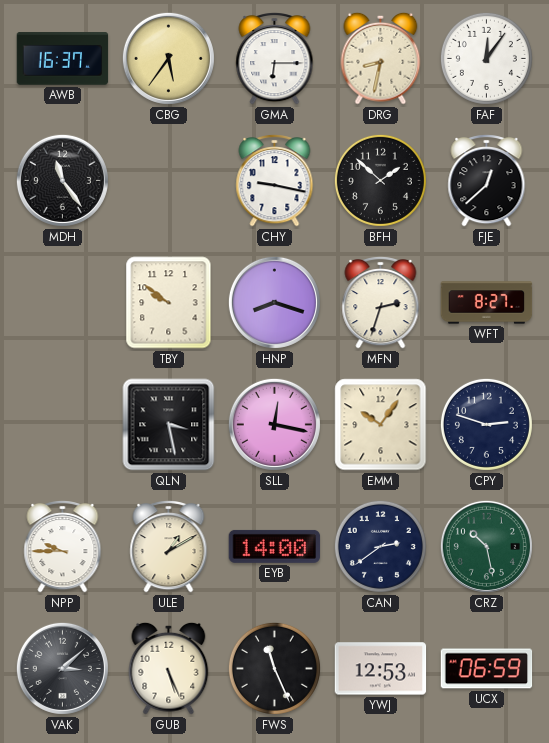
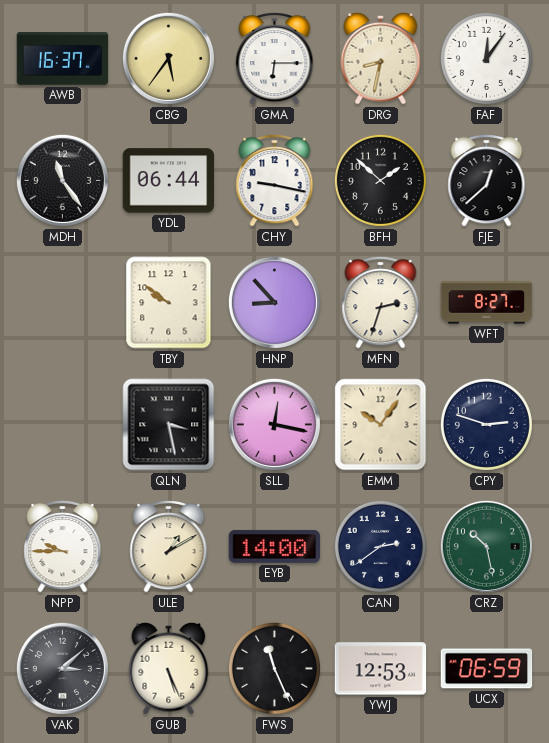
YDL: none -> 06:44 (169, 181)
HNP: 8:18 -> 8:53 (274, 302)
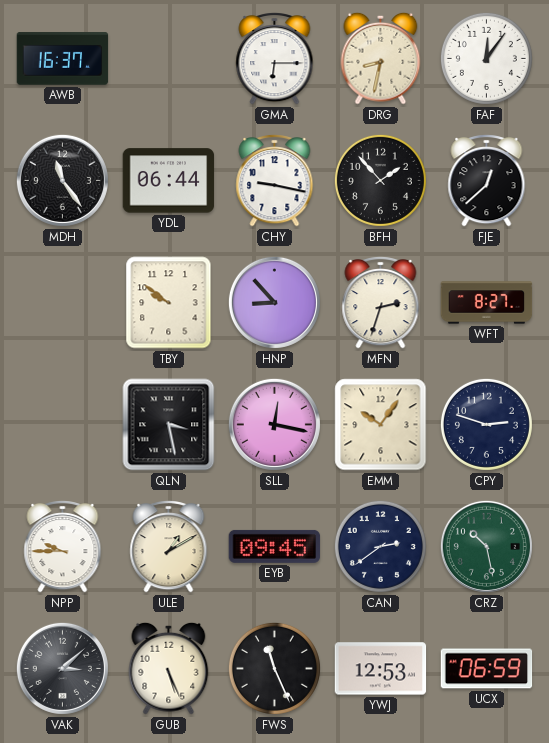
CBG: 5:36 -> none (168, 58)
BFH: 1:52 -> 1:53 (380, 180)
EYB: 14:00 -> 09:45 (275, 546)
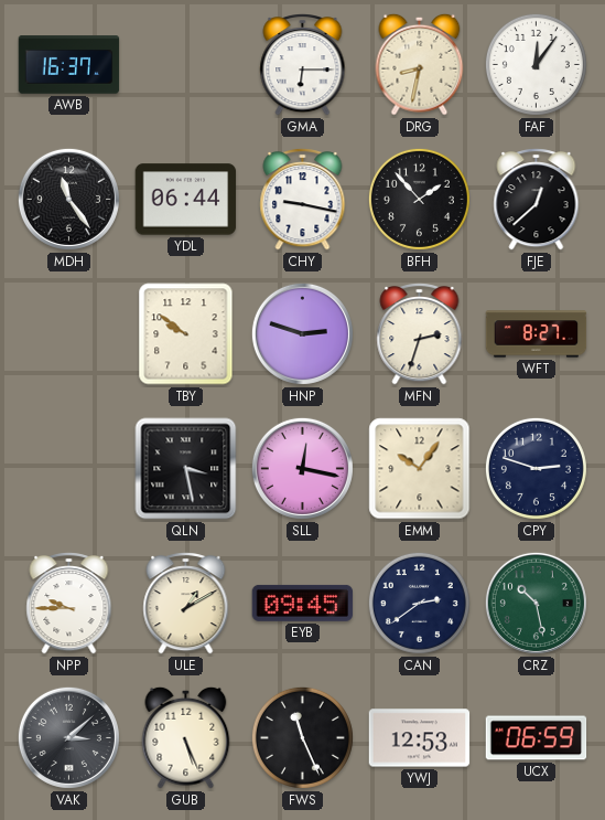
HNP: 8:53 -> 2:48 (302, 333)
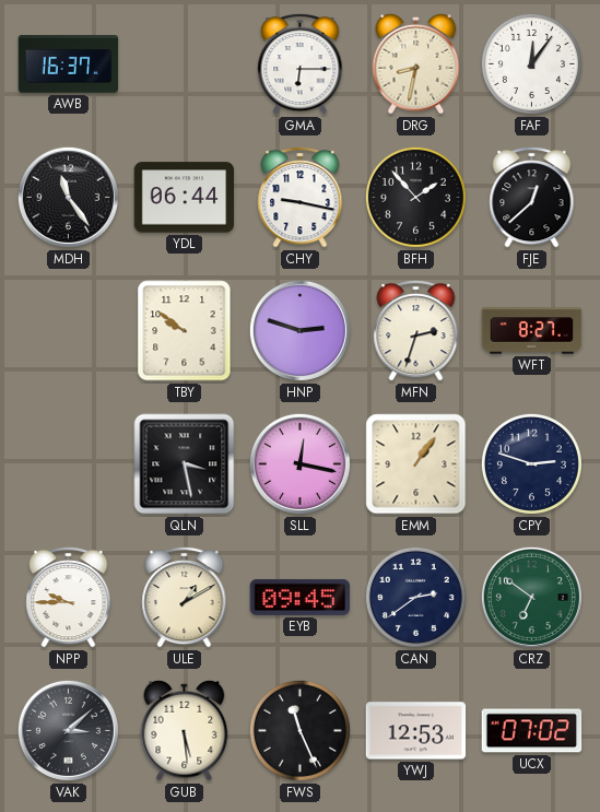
EMM: 10:06 -> 1:06 (416, 464)
CRZ: 10:28 -> 6:51 (531, 597)
GUB: 5:26 -> 5:29 (185, 730)
UCX: 06:59 -> 07:02 (532, 731)
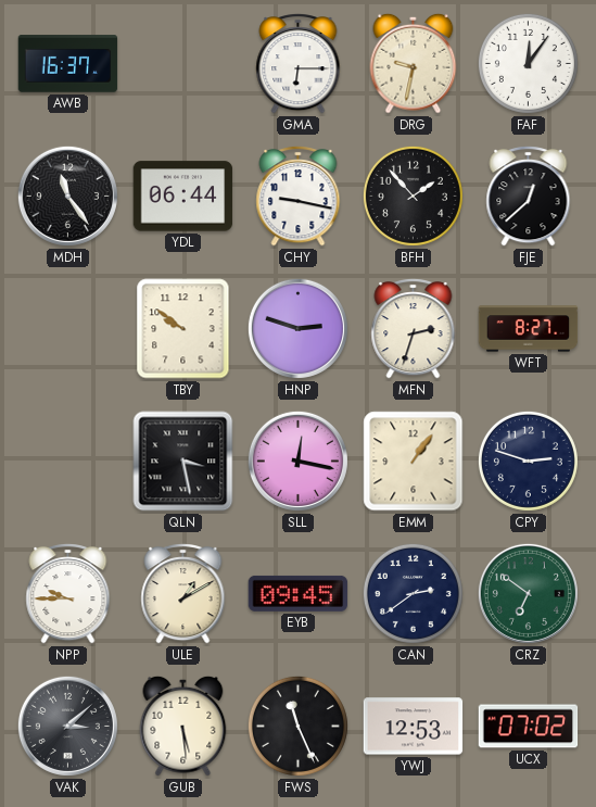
DRG: 8:32 -> 9:32 (414, 63)
